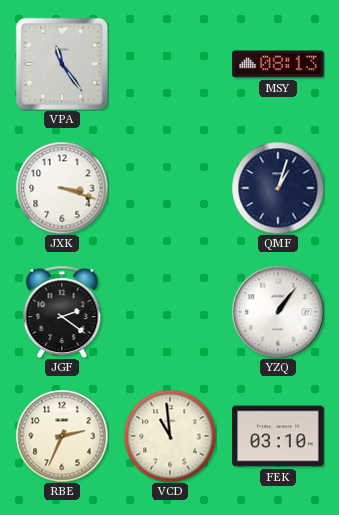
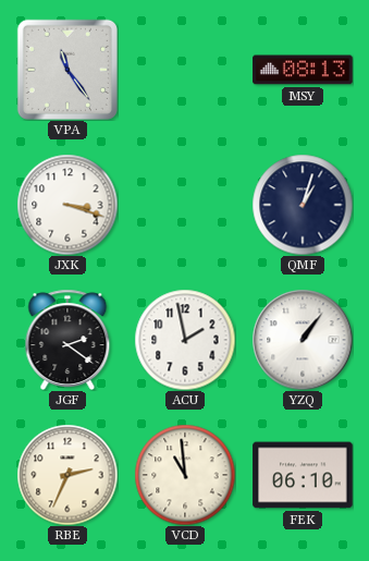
ACU: none -> 1:58 (185, 340)
FEK: 03:10 -> 06:10 (303, 475)
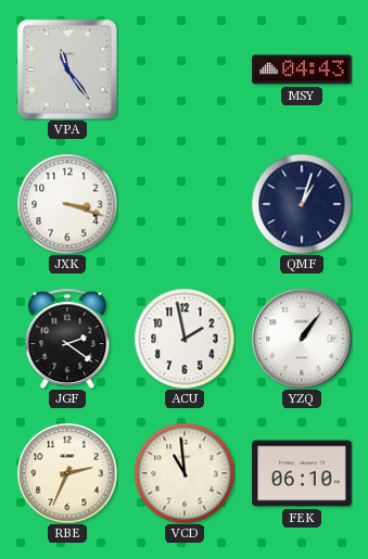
MSY: 08:13 -> 04:43 (302, 69)
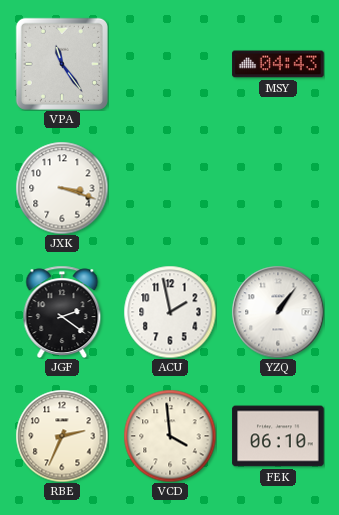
QMF: 1:03 -> none (302, 204)
VCD: 10:59 -> 3:59 (170, 436)
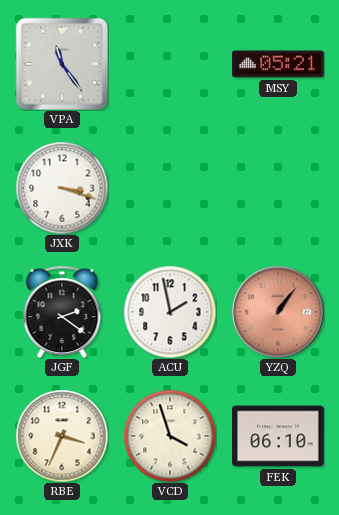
MSY: 04:43 -> 05:21 (278, 64)
YZQ dial: white -> salmon (278, 312)
RBE: 2:34 -> 3:34 (62, 436)
VCD: 3:59 -> 3:57 (170, 436)
